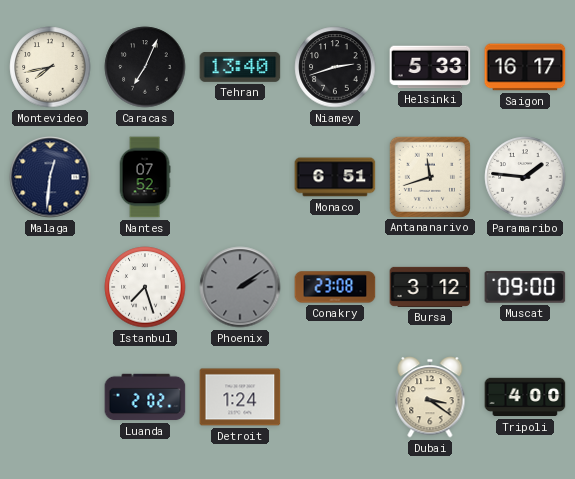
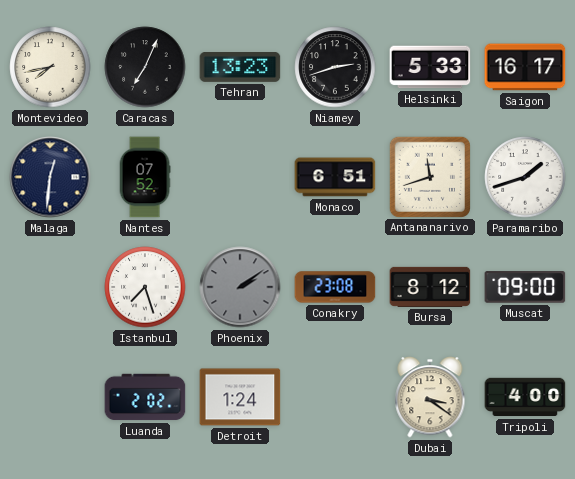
Tehran: 13:40 -> 13:23 (240, 68)
Paramaribo: 1:46 -> 1:42 (525, 177)
Bursa: 3:12 -> 8:12 (430, 287)
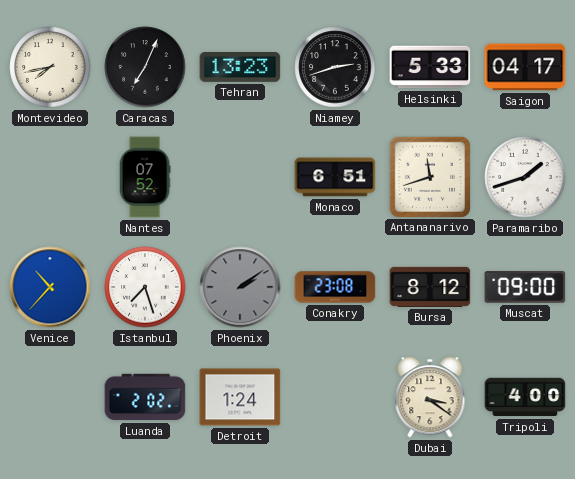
Saigon: 16:17 -> 04:17 (525, 67)
Malaga: 12:31 -> none (50, 177)
Venice: none -> 10:37 (50, 287)
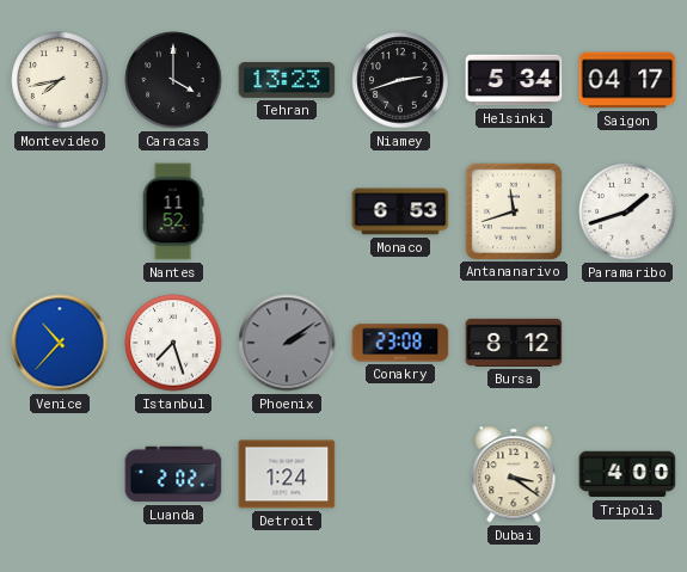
Caracas: 7:04 -> 4:00 (173, 80)
Helsinki: 5:33 -> 5:34 (514, 80)
Nantes: 07:52 -> 11:52 (173, 211)
Monaco: 6:51 -> 6:53 (400, 211)
Muscat: 09:00 -> none (525, 287)
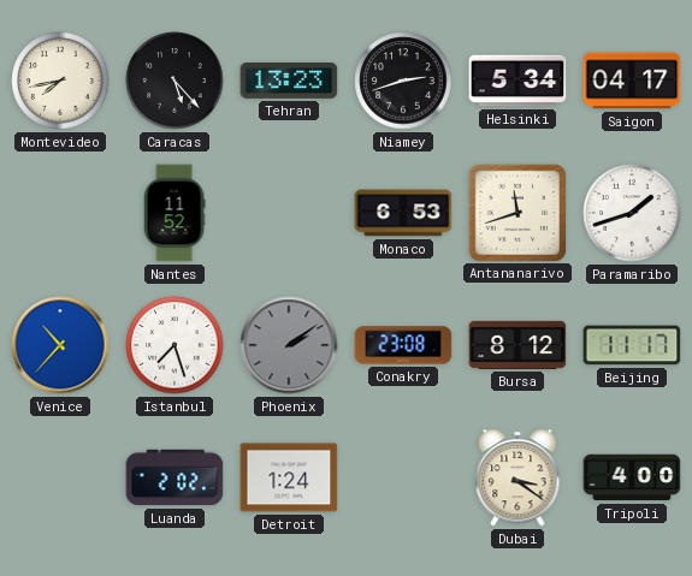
Caracas: 4:00 -> 5:23 (175, 81)
Beijing: none -> 11:17 (632, 345)
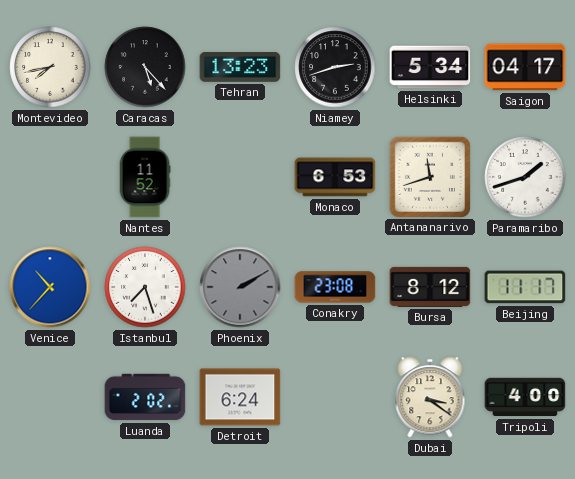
Phoenix: 2:09 -> 2:10 (240, 287)
Detroit: 1:24 -> 6:24 (240, 397)
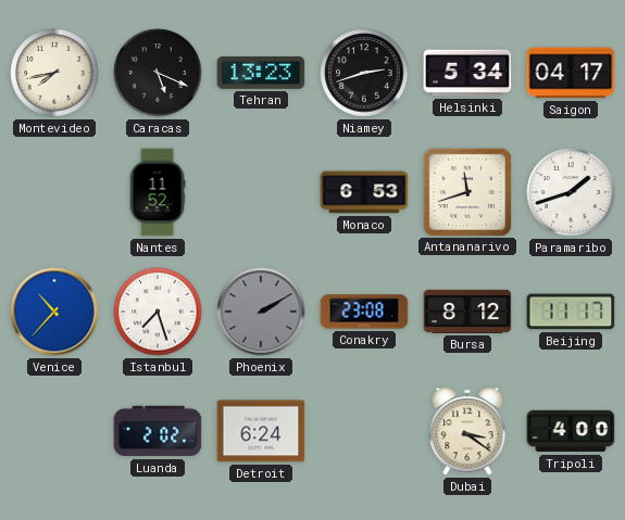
Caracas: 5:23 -> 5:19 (158, 73)
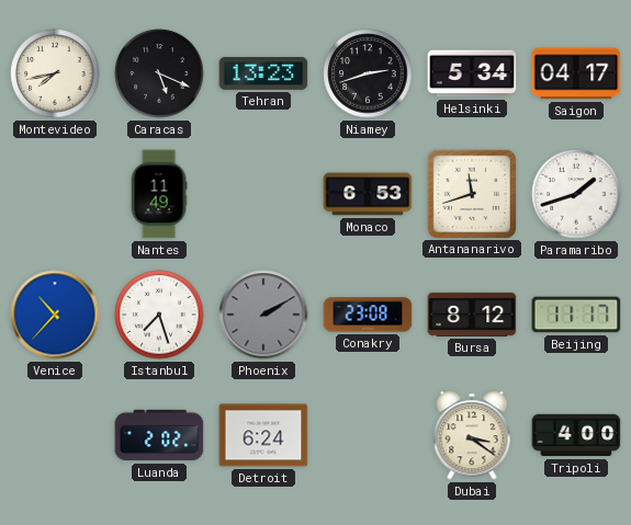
Nantes: 11:52 -> 11:49 (159, 194)
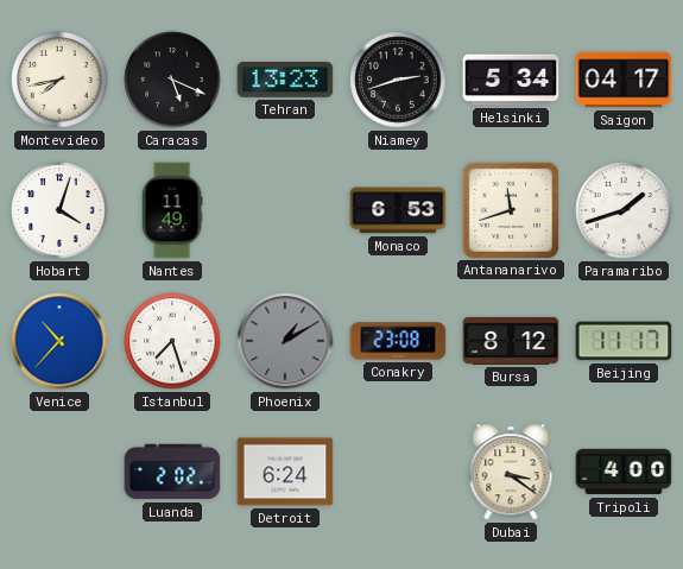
Hobart: none -> 4:03 (59, 210)
Phoenix: 2:10 -> 1:10 (285, 341)
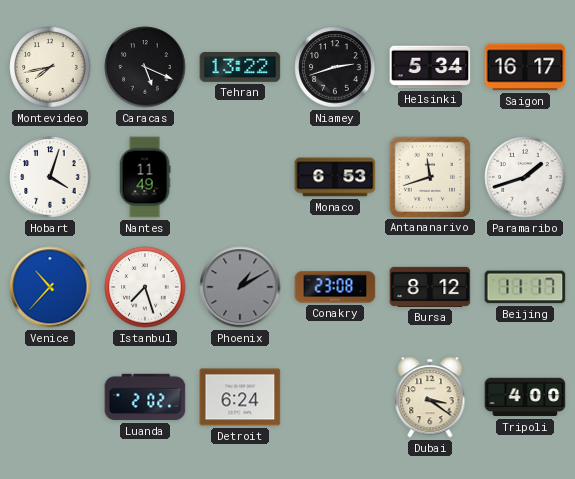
Tehran: 13:23 -> 13:22 (240, 68)
Saigon: 04:17 -> 16:17 (525, 67)
